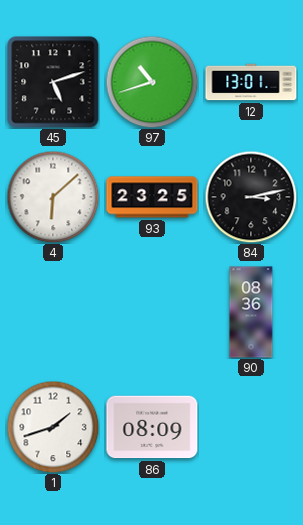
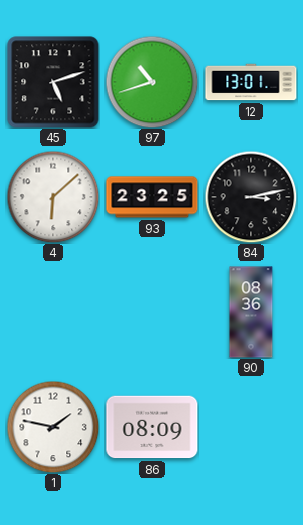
1: 1:42 -> 1:47 (53, 427)
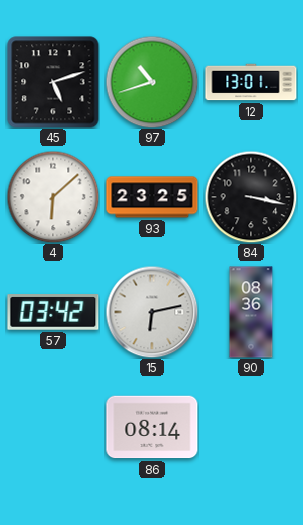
84: 3:13 -> 3:17 (251, 197)
57: none -> 03:42 (53, 312)
15: none -> 6:13 (152, 312)
1: 1:47 -> none (53, 427)
86: 08:09 -> 08:14 (152, 427)
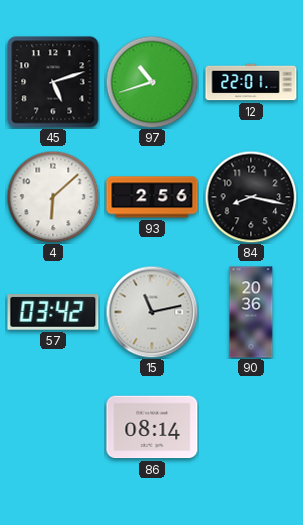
12: 13:01 -> 22:01 (251, 82)
93: 23:25 -> 2:56 (152, 197)
84: 3:17 -> 8:17 (251, 197)
15: 6:13 -> 11:13 (152, 312)
90: 08:36 -> 20:36 (251, 312)
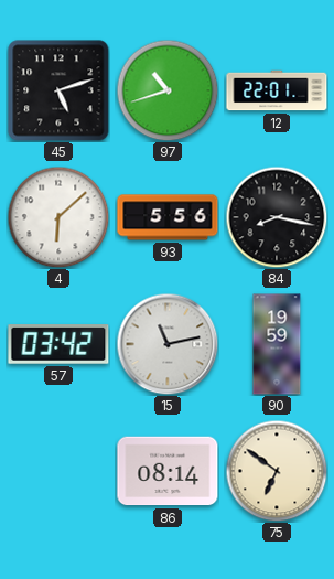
93: 2:56 -> 5:56 (168, 217)
90: 20:36 -> 19:59 (277, 344)
75: none -> 6:51 (277, 471)
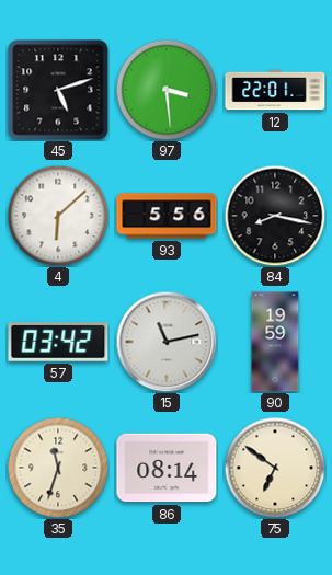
97: 10:42 -> 3:29 (167, 90)
35: none -> 11:33 (58, 468)
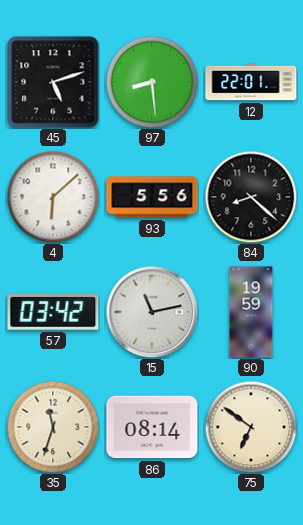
97: 3:29 -> 8:29 (152, 82)
84: 8:17 -> 8:22 (251, 197)
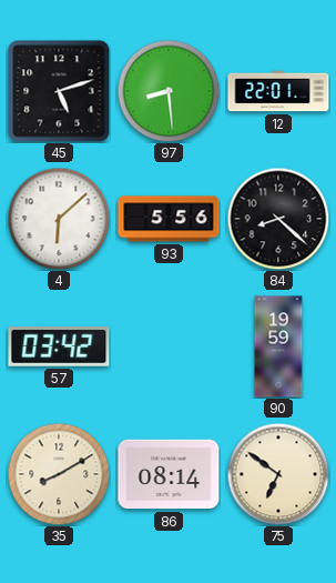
15: 11:13 -> none (152, 312)
35: 11:33 -> 8:10 (59, 474)
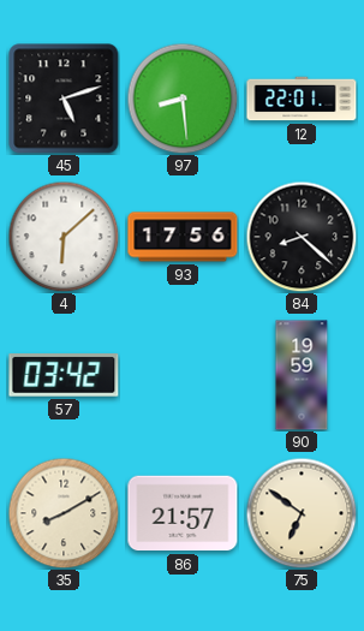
93: 5:56 -> 17:56 (183, 237)
86: 08:14 -> 21:57 (183, 513)
